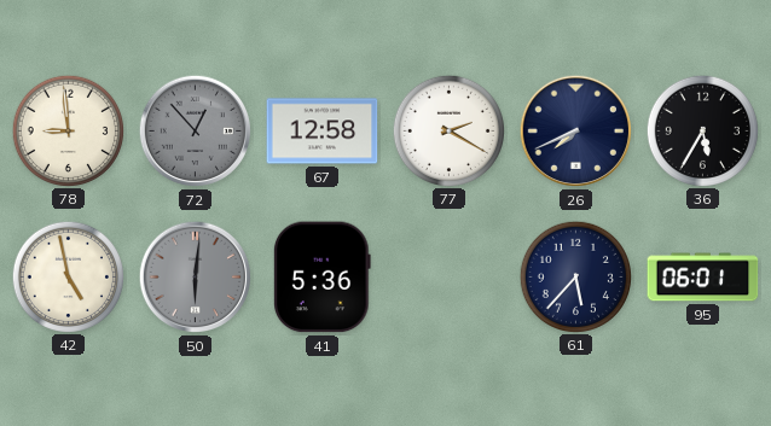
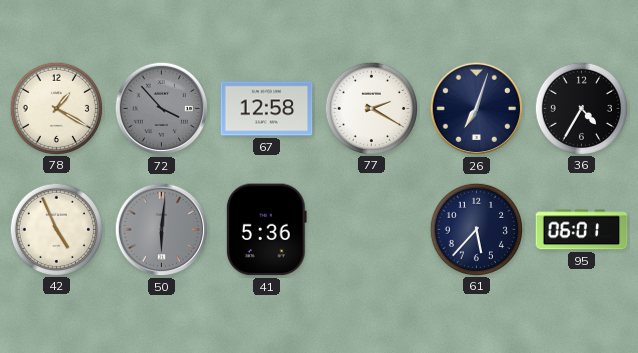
78: 8:59 -> 1:20 (56, 108)
72: 12:53 -> 3:53 (162, 109)
26: 7:41 -> 7:03 (477, 109)
36: 5:35 -> 4:35 (581, 108)
42: 4:58 -> 4:56 (56, 229)
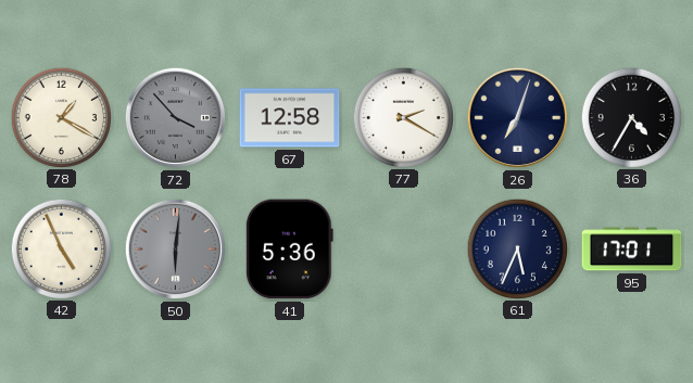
61: 5:37 -> 5:34 (517, 248)
95: 06:01 -> 17:01 (632, 250)
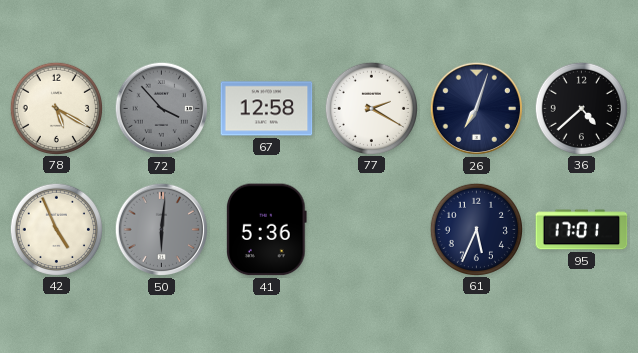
78: 1:20 -> 5:20 (56, 108)
36: 4:35 -> 4:38 (581, 108)
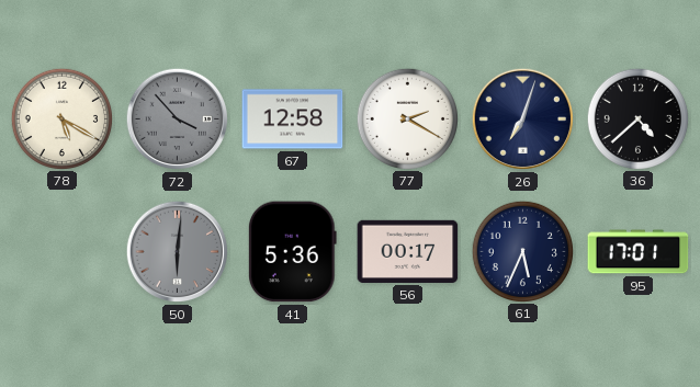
42: 4:56 -> none (56, 229)
56: none -> 00:17 (408, 251)
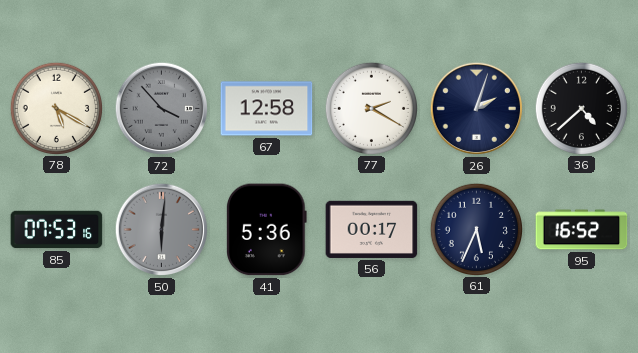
26: 7:03 -> 2:03 (477, 109)
85: none -> 07:53 (57, 230)
95: 17:01 -> 16:52 (582, 230)
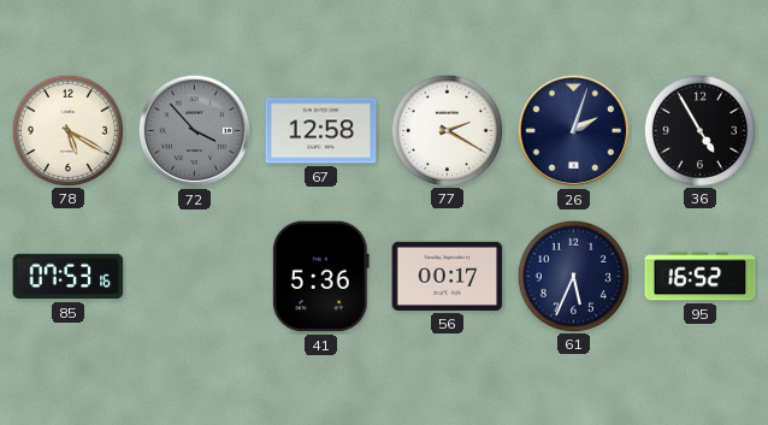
36: 4:38 -> 4:55 (699, 130)
50: 6:01 -> none (162, 230)
